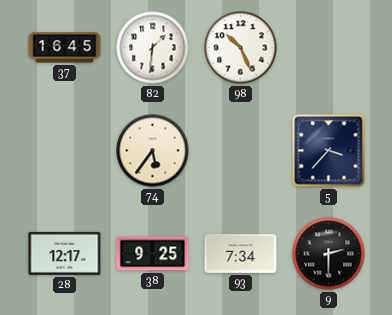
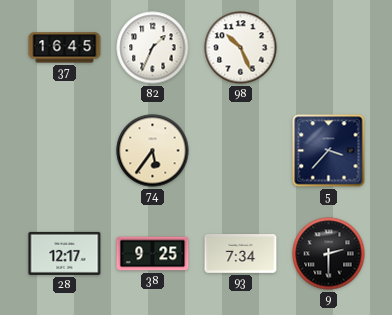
82: 1:31 -> 1:34 (153, 48)
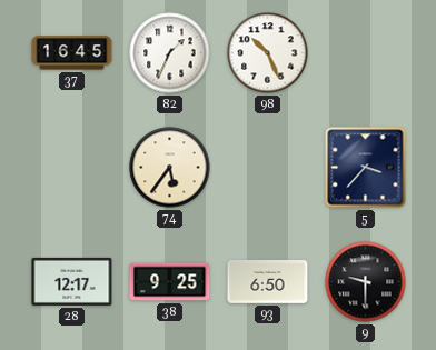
93: 7:34 -> 6:50 (268, 282)
9: 2:30 -> 9:30 (366, 282)
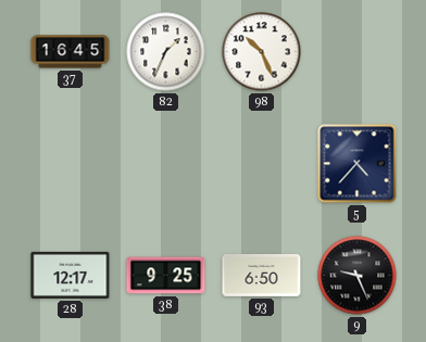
74: 5:36 -> none (170, 168)
5: 3:37 -> 4:37 (358, 164)
9: 9:30 -> 9:26 (358, 276)
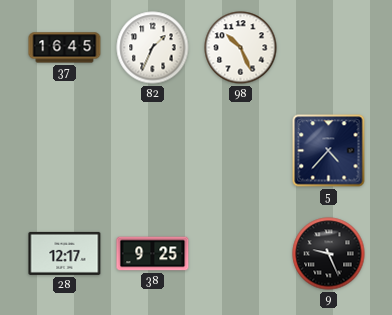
93: 6:50 -> none (262, 276)
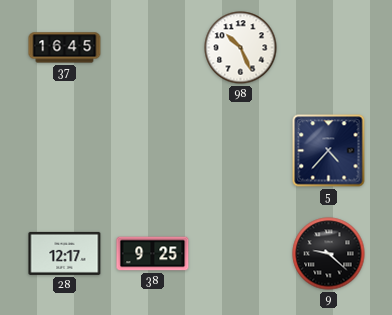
82: 1:34 -> none (153, 48)
9: 9:26 -> 9:22 (329, 254)
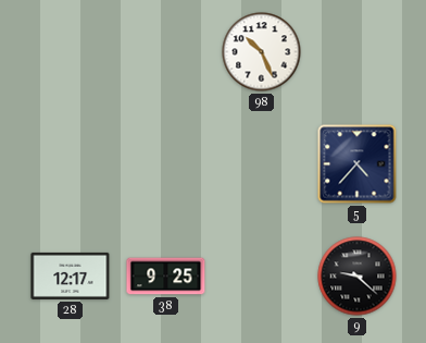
37: 16:45 -> none (65, 48)
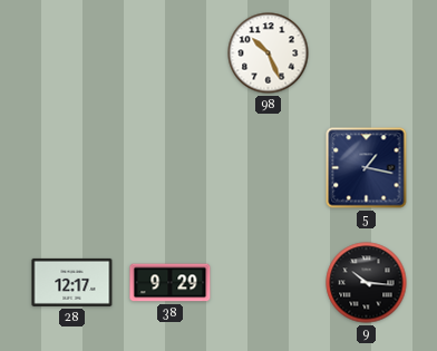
5: 4:37 -> 1:17 (367, 168)
38: 9:25 -> 9:29 (171, 283)
9: 9:22 -> 10:16 (367, 283)
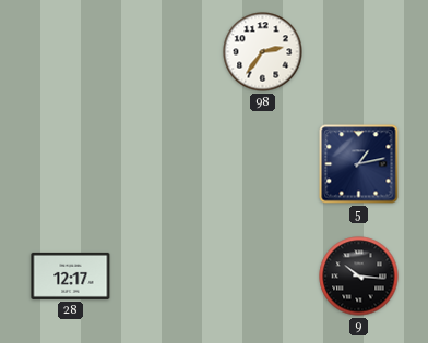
98: 10:26 -> 2:36 (263, 52)
5: 1:17 -> 1:13 (359, 164)
38: 9:29 -> none (171, 283)
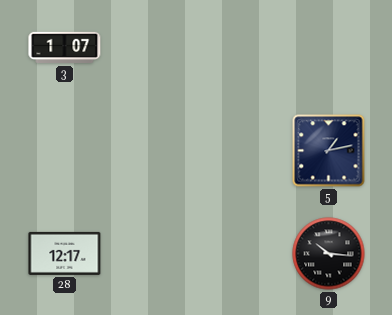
3: none -> 1:07 (65, 48)
98: 2:36 -> none (263, 52)
